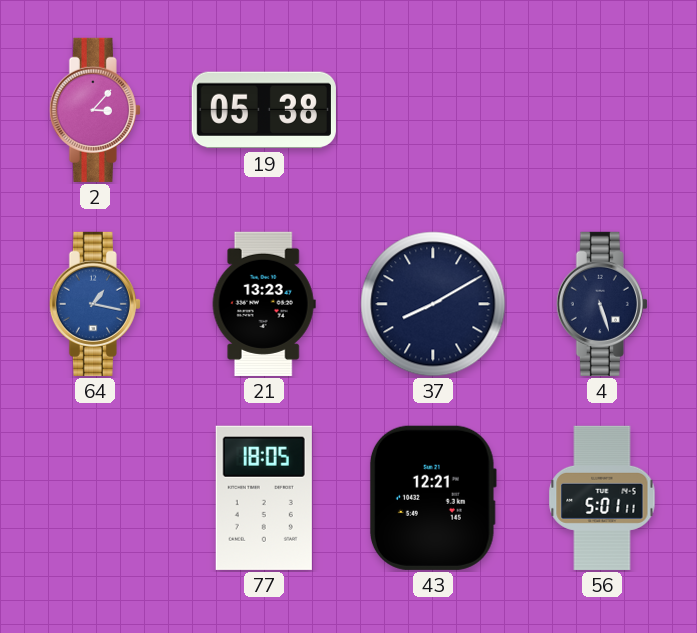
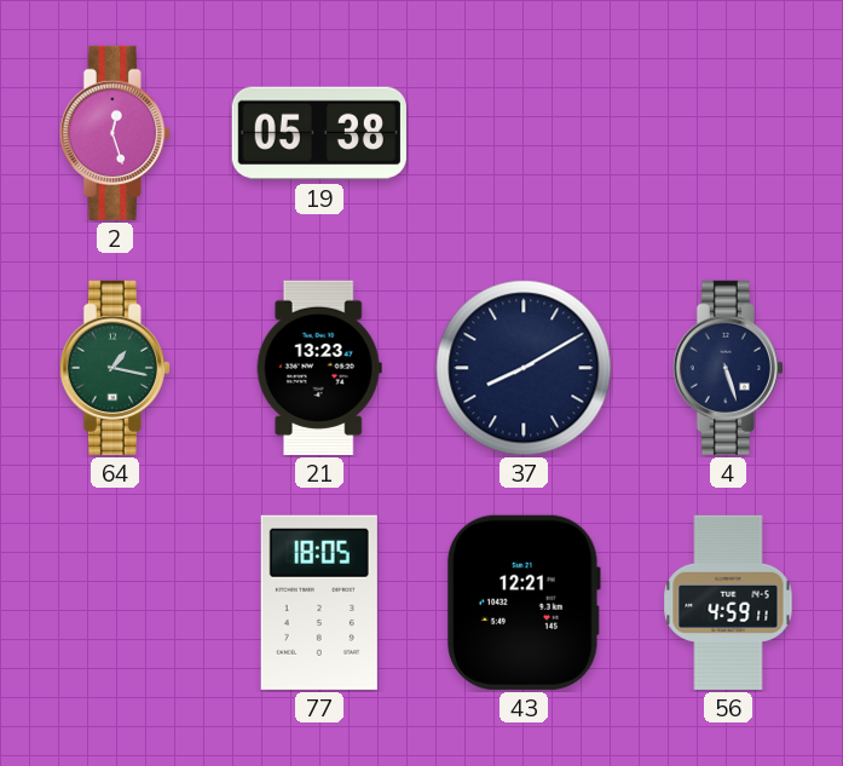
2: 3:07 -> 12:27 (115, 133)
64 dial: blue -> green (115, 368)
56: 5:01 -> 4:59 (728, 603)
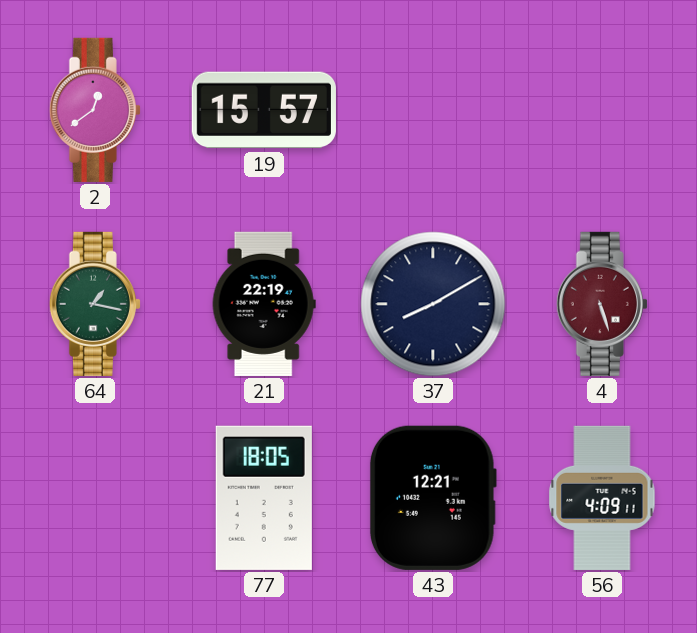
2: 12:27 -> 12:39 (95, 110)
19: 05:38 -> 15:57 (264, 110)
21: 13:23 -> 22:19 (264, 304)
4 dial: navy -> burgundy (602, 304)
56: 4:59 -> 4:09 (602, 498)
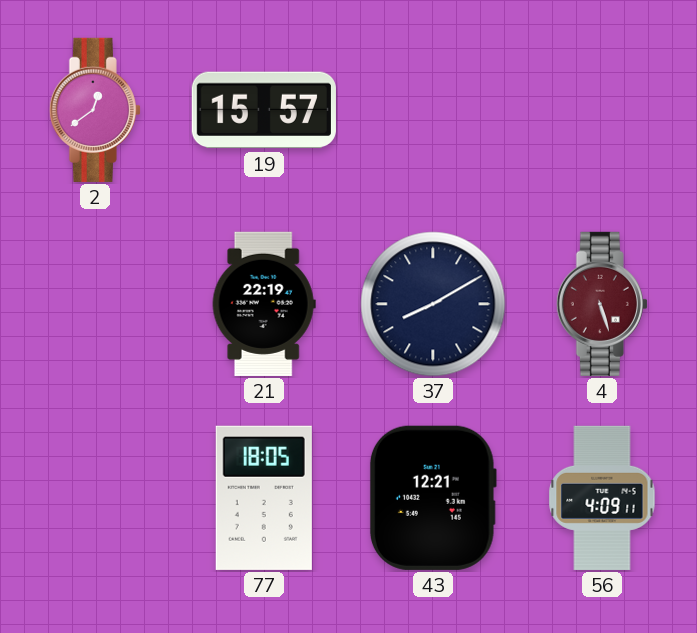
64: 1:17 -> none (95, 304)
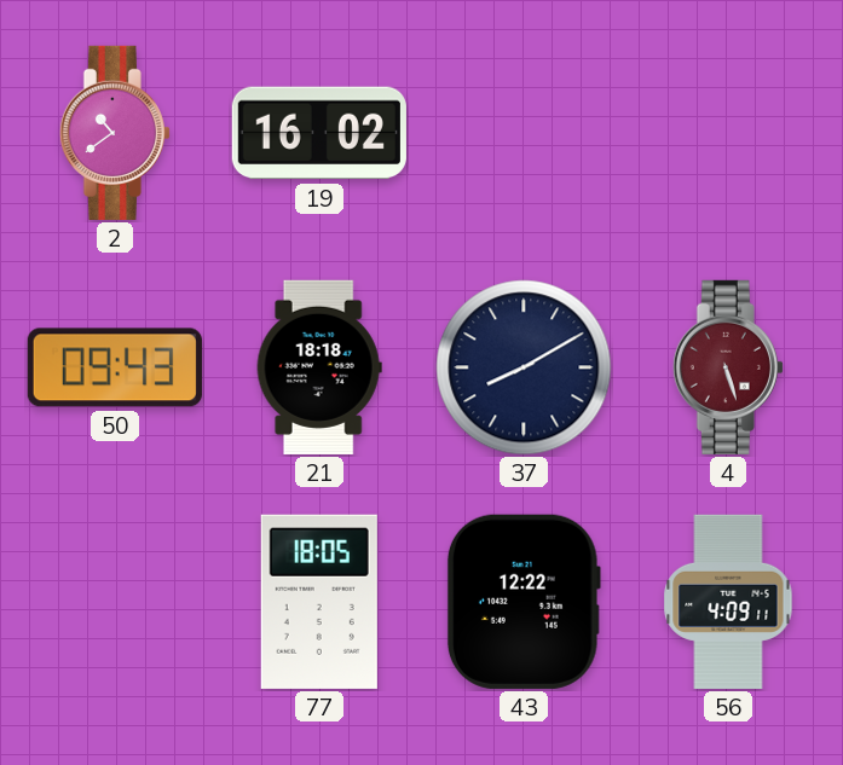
2: 12:39 -> 10:39 (115, 133)
19: 15:57 -> 16:02 (319, 133)
50: none -> 09:43 (115, 367)
21: 22:19 -> 18:18 (319, 367)
43: 12:21 -> 12:22 (524, 602)
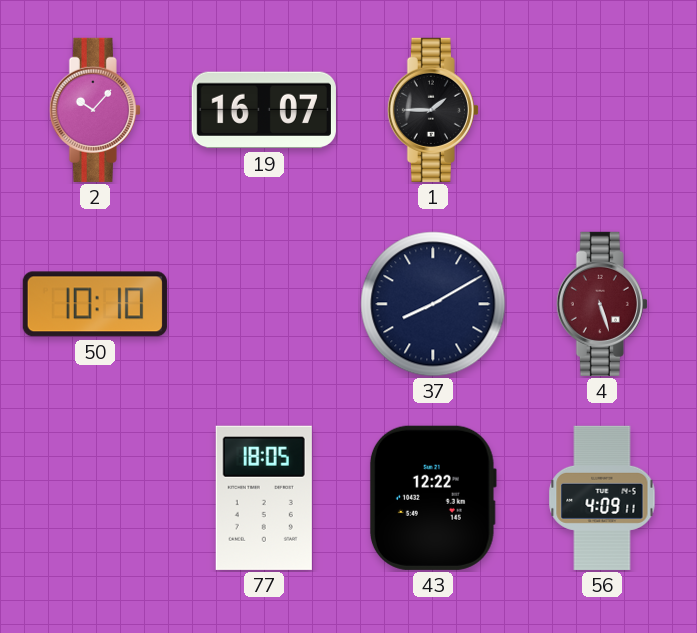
2: 10:39 -> 10:07 (95, 110)
19: 16:02 -> 16:07 (264, 110)
1: none -> 1:45 (433, 110)
50: 09:43 -> 10:10 (95, 304)
21: 18:18 -> none (319, 367)
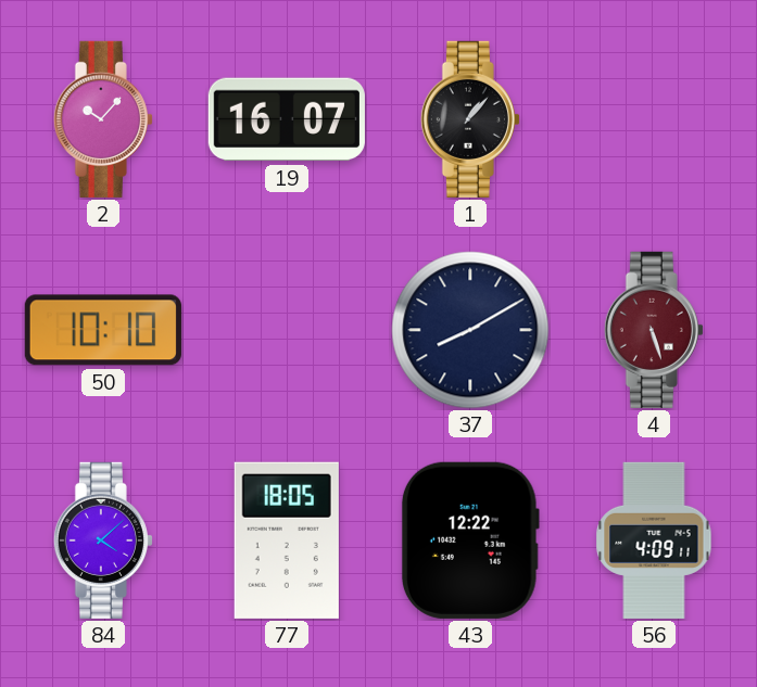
1: 1:45 -> 1:07 (470, 119)
84: none -> 4:08 (103, 540)
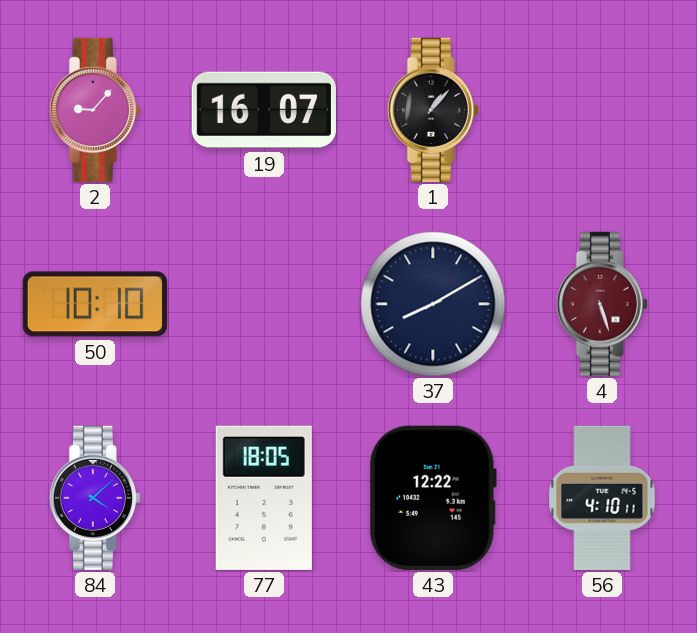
2: 10:07 -> 9:07 (95, 110)
56: 4:09 -> 4:10 (602, 498)
